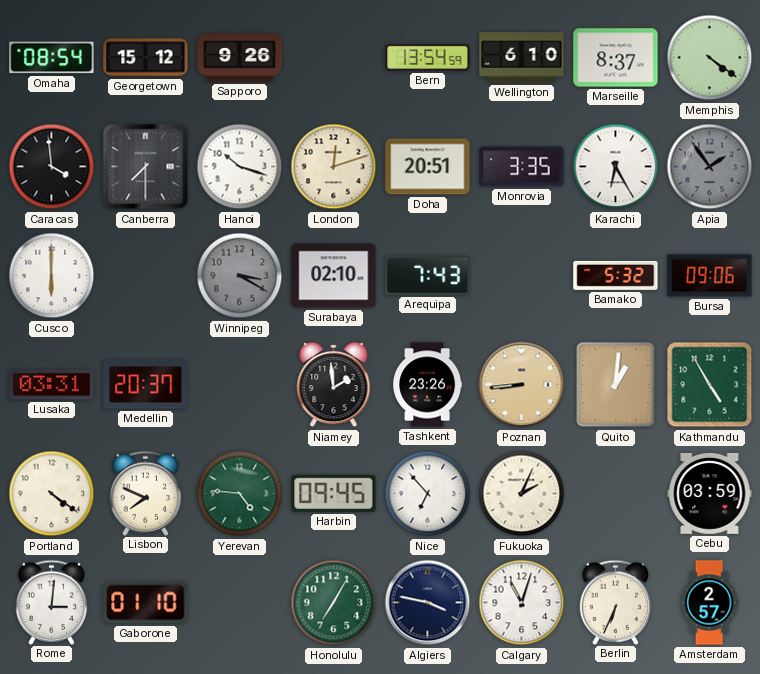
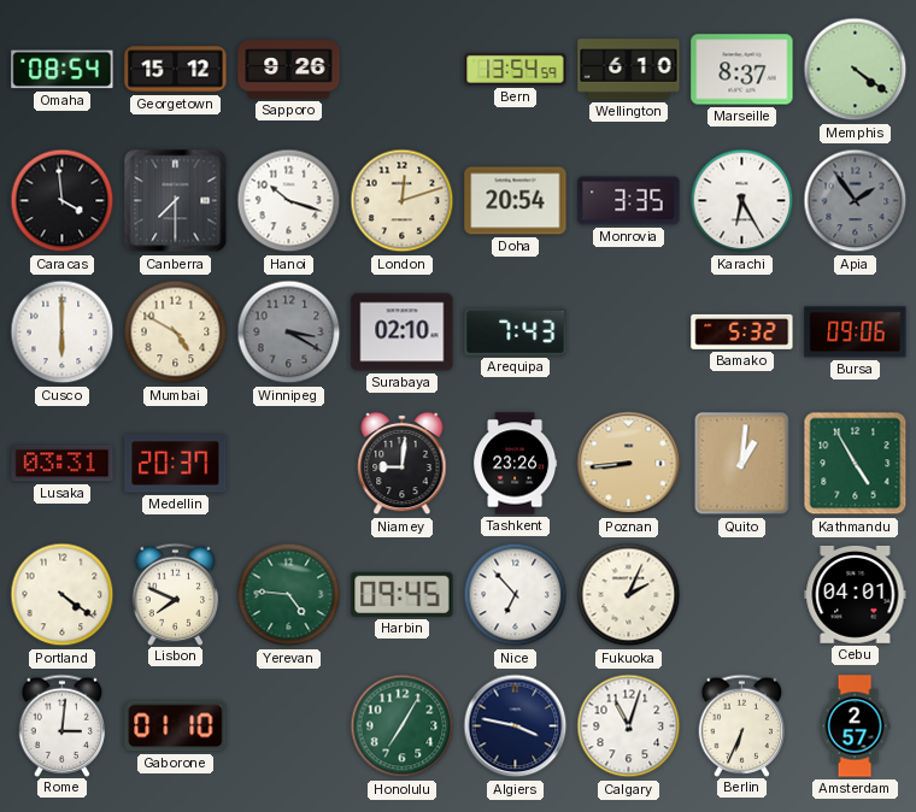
Doha: 20:51 -> 20:54 (516, 201)
Mumbai: none -> 4:50 (176, 333)
Niamey: 1:59 -> 9:01 (403, 464)
Cebu: 03:59 -> 04:01 (856, 594)
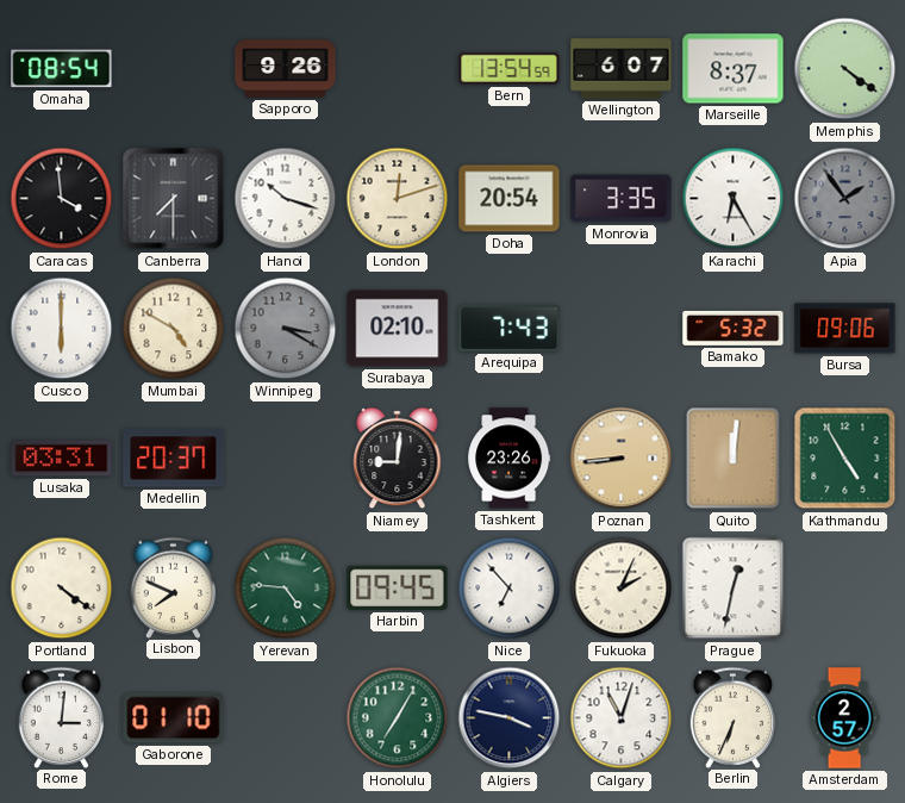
Georgetown: 15:12 -> none (176, 70)
Wellington: 6:10 -> 6:07 (622, 69)
Quito: 1:01 -> 12:01 (734, 459)
Prague: none -> 12:32 (734, 589)
Cebu: 04:01 -> none (856, 594)
